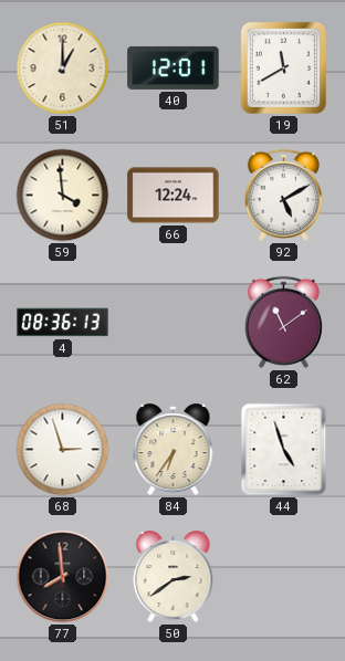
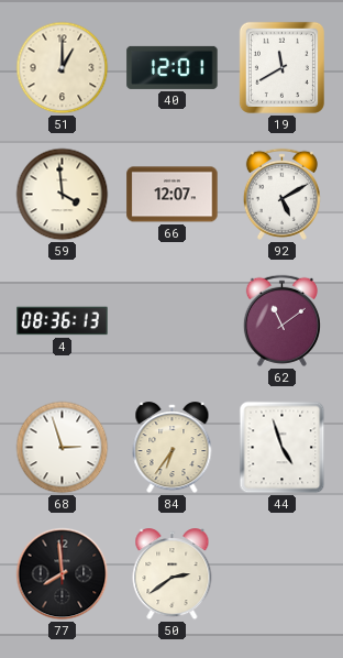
66: 12:24 -> 12:07 (173, 195)
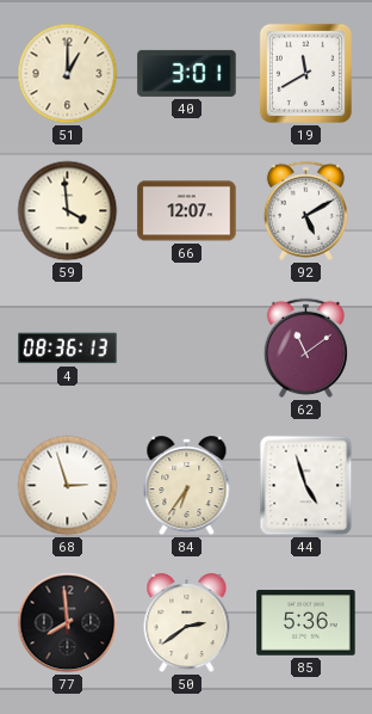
40: 12:01 -> 3:01 (187, 73)
85: none -> 5:36 (306, 623)
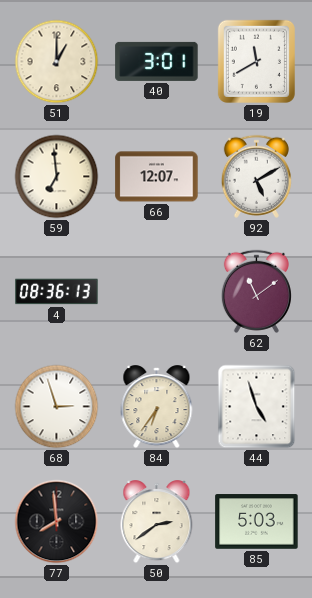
59: 3:59 -> 6:59 (57, 177)
85: 5:36 -> 5:03 (257, 522)
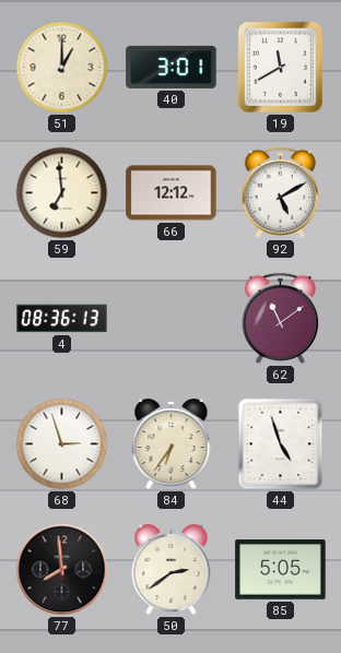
66: 12:07 -> 12:12 (172, 193)
85: 5:03 -> 5:05 (281, 570)
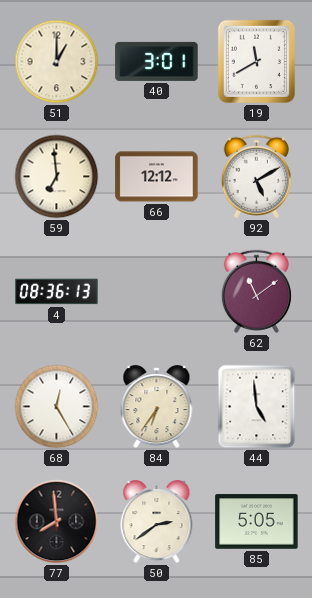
68: 2:57 -> 12:25 (57, 407)
44: 4:57 -> 4:59 (257, 407)
